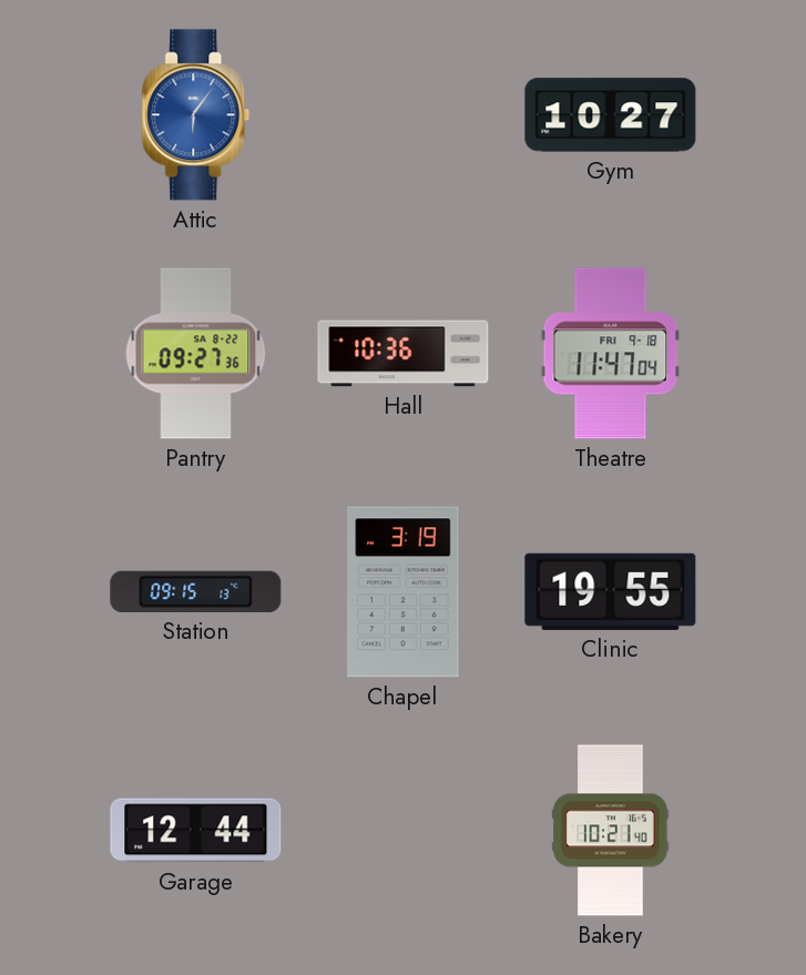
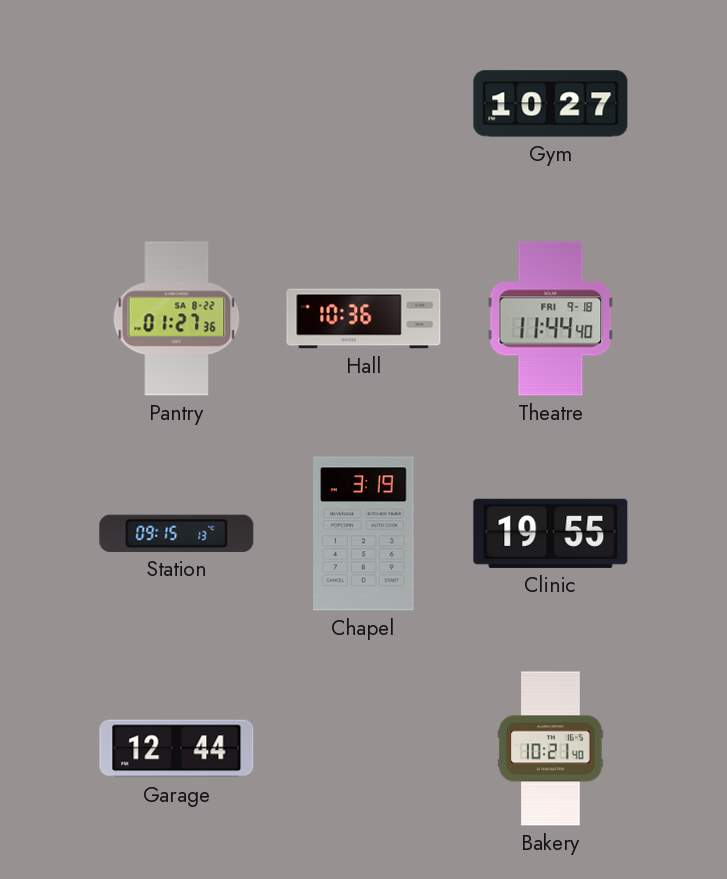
Attic: 6:06 -> none (196, 115)
Pantry: 09:27 -> 01:27 (177, 319)
Theatre: 11:47 -> 11:44 (551, 319)
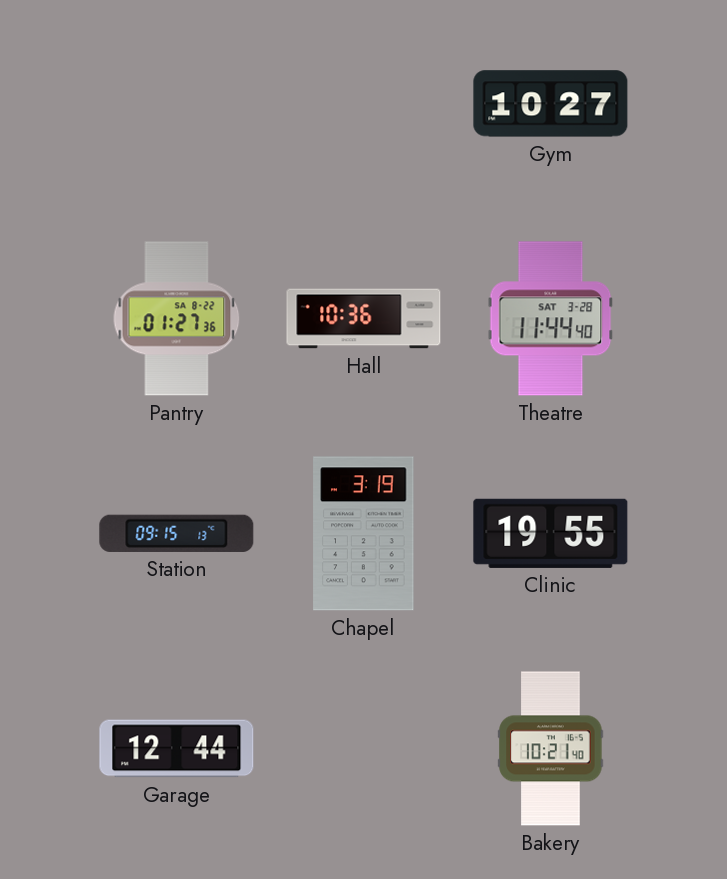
Theatre date: FRI 9-18 -> SAT 3-28 (551, 319)
